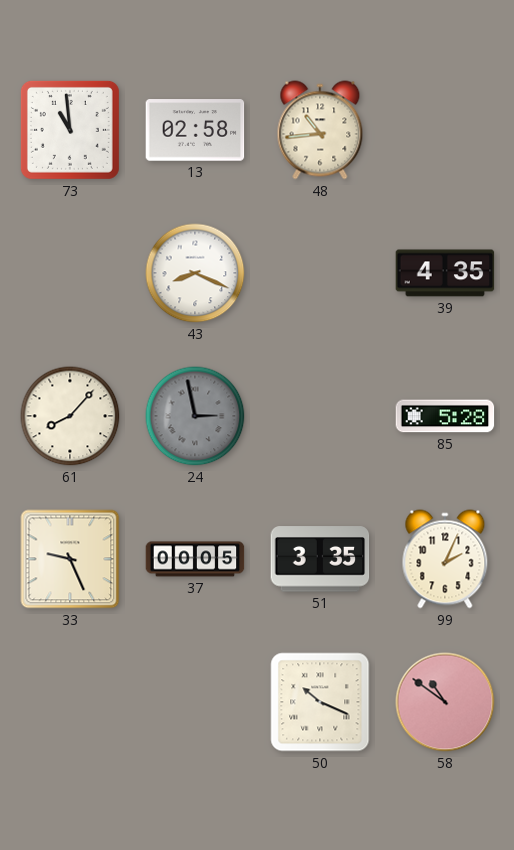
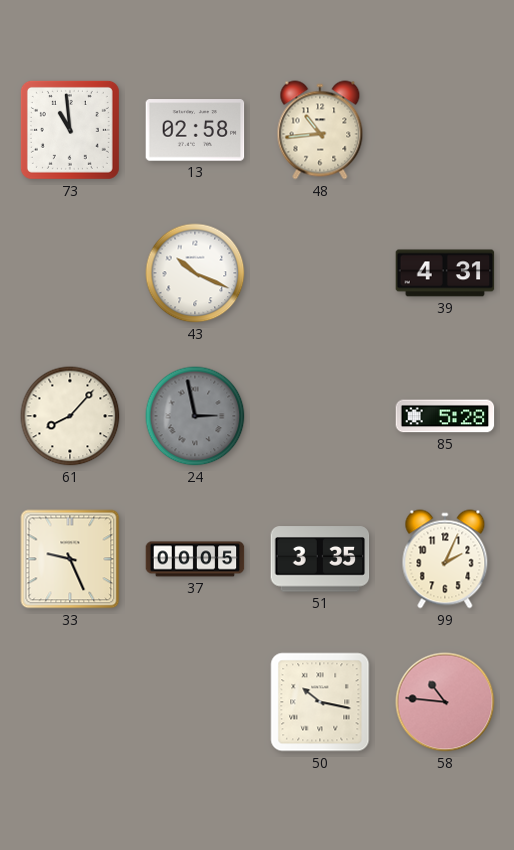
43: 8:19 -> 10:19 (195, 273)
39: 4:35 -> 4:31 (445, 273)
50: 10:19 -> 10:17 (320, 702)
58: 10:51 -> 10:46 (445, 702)
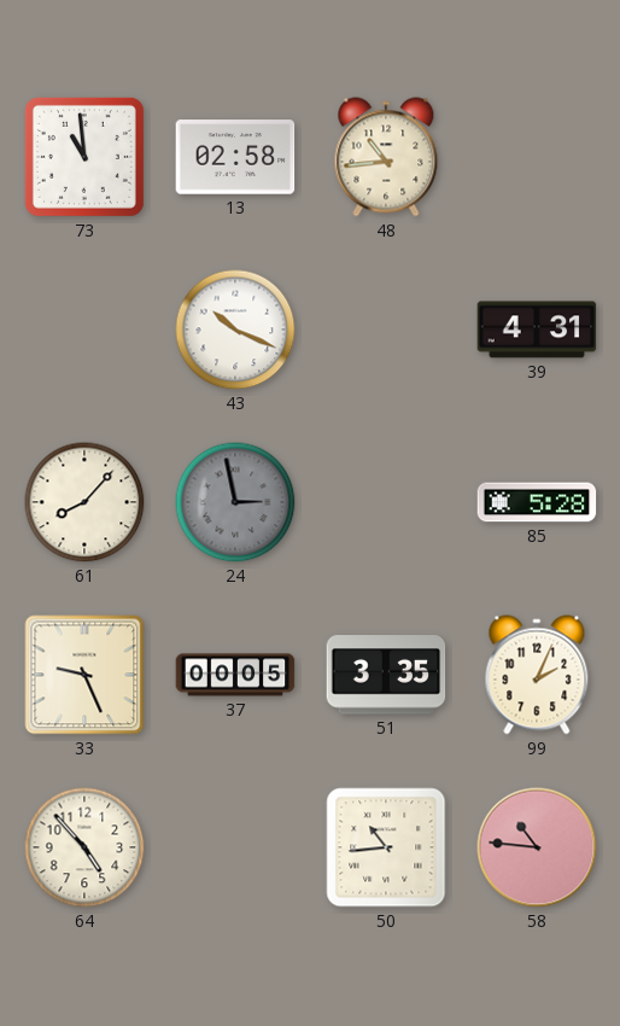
64: none -> 4:53 (84, 847)
50: 10:17 -> 10:44 (386, 847)
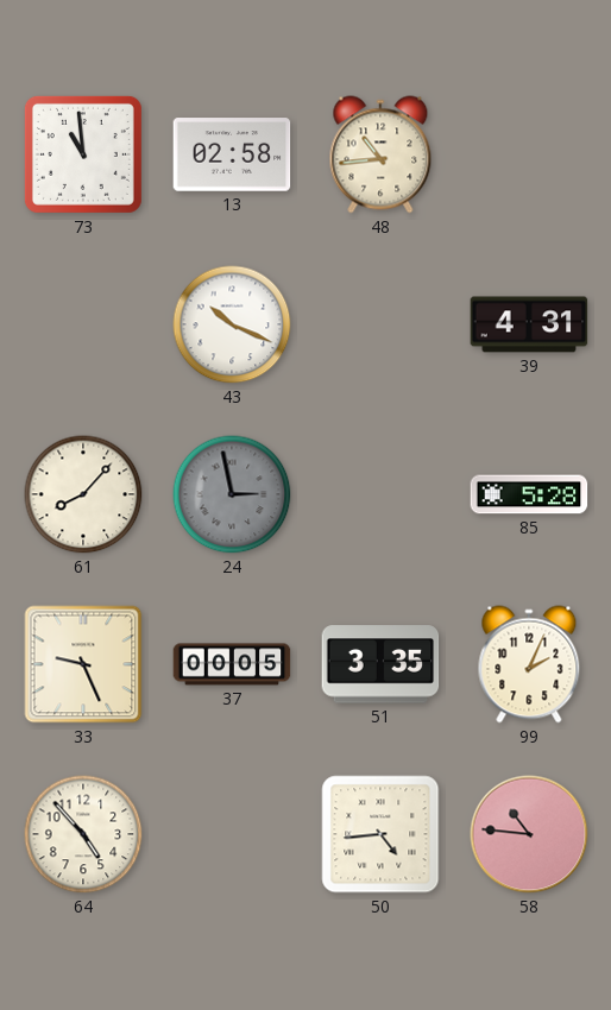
50: 10:44 -> 4:44 (380, 834)
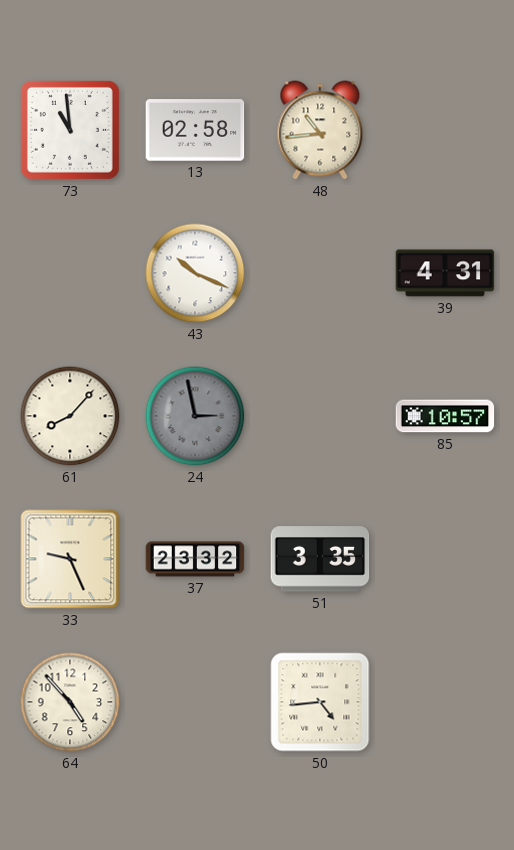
85: 5:28 -> 10:57 (445, 416)
37: 00:05 -> 23:32 (195, 559)
99: 2:04 -> none (529, 664)
58: 10:46 -> none (529, 834)
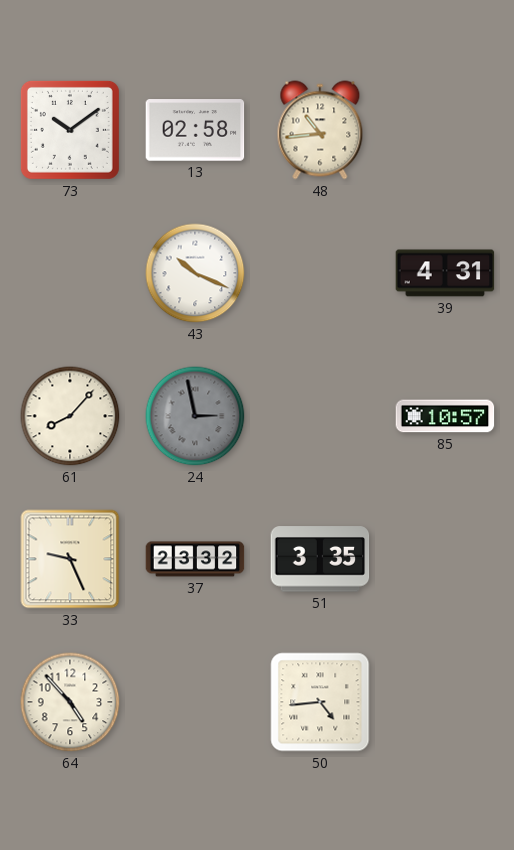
73: 10:59 -> 10:09 (70, 130)
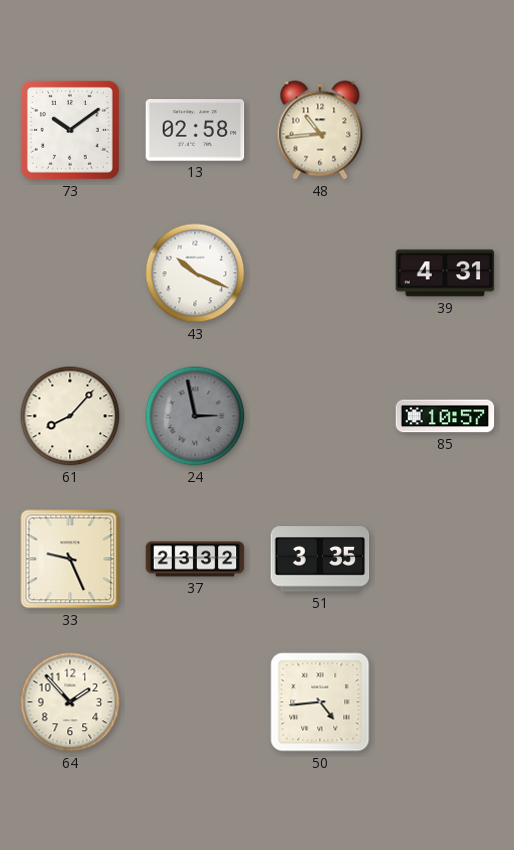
64: 4:53 -> 1:53 (70, 702)
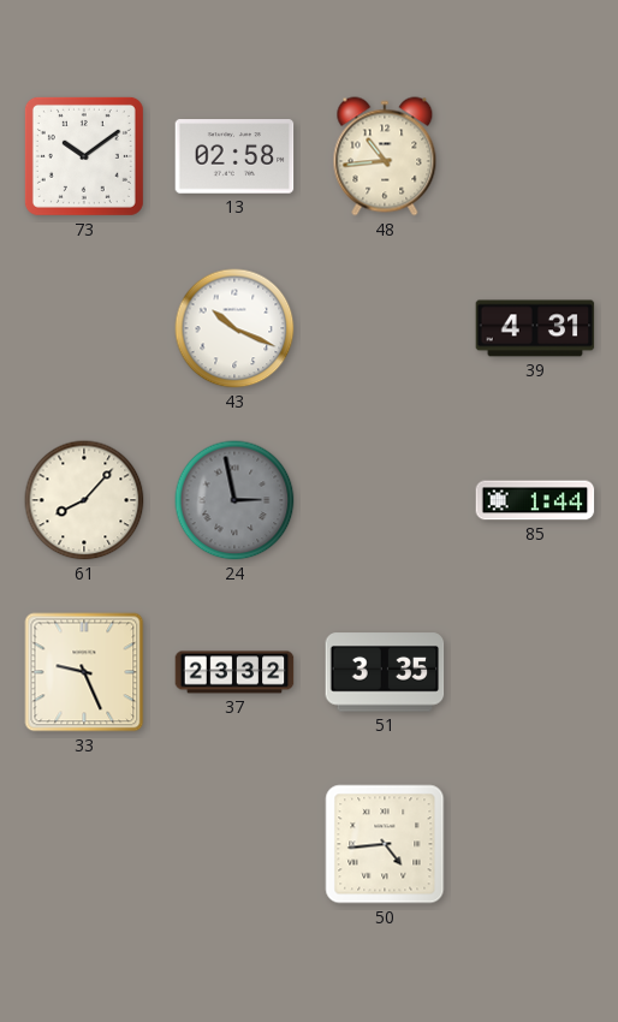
85: 10:57 -> 1:44 (535, 500)
64: 1:53 -> none (70, 702)
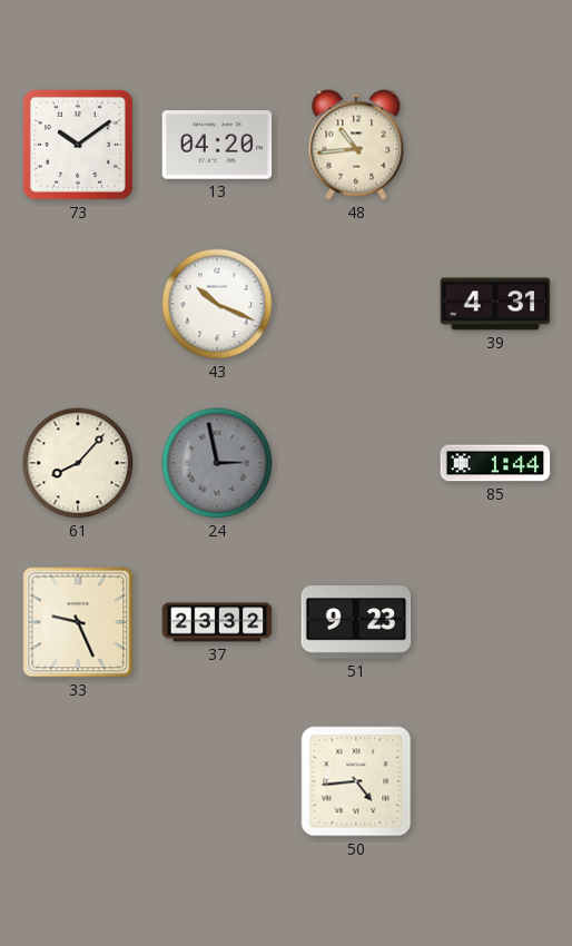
13: 02:58 -> 04:20 (217, 145)
51: 3:35 -> 9:23 (356, 622)
